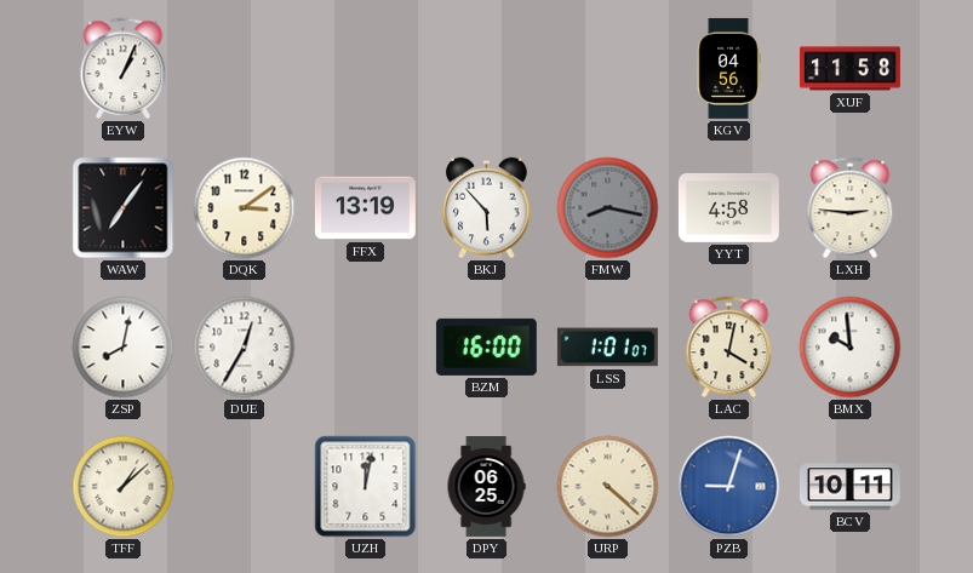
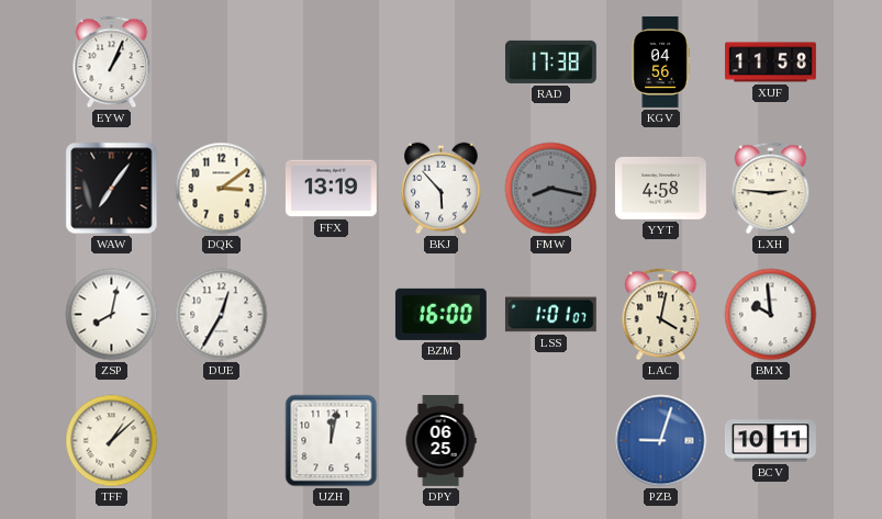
RAD: none -> 17:38 (550, 61)
URP: 4:22 -> none (608, 487)
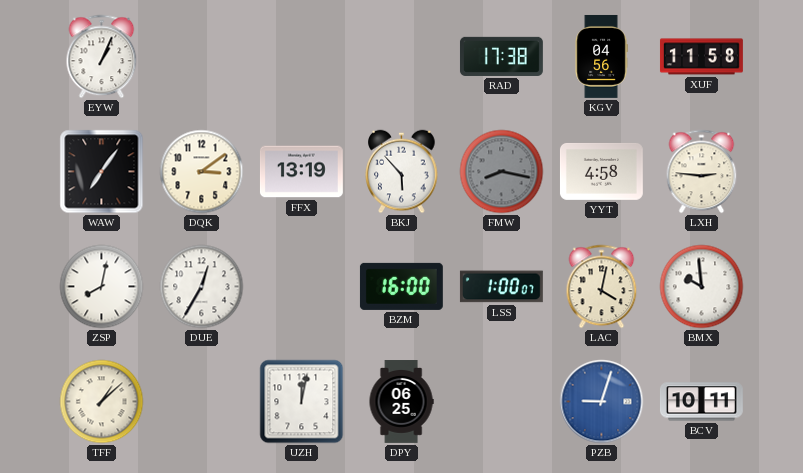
LSS: 1:01 -> 1:00 (501, 287)
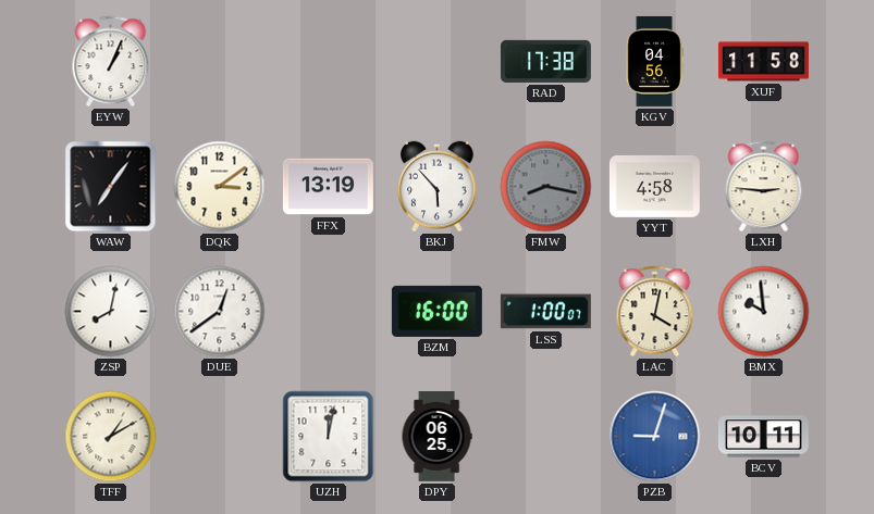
DUE: 12:35 -> 12:39 (220, 312)
TFF: 1:08 -> 1:10 (111, 437)
